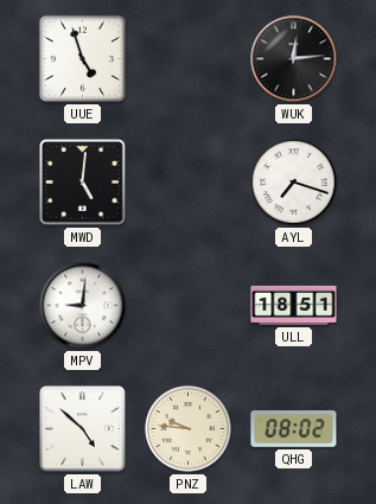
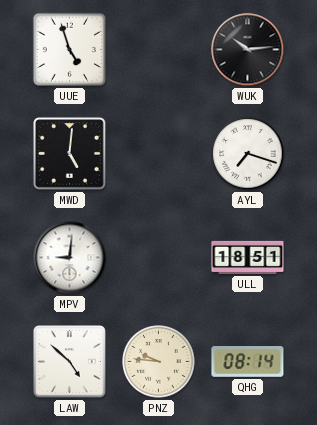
WUK: 12:14 -> 10:14 (248, 50)
QHG: 08:02 -> 08:14 (248, 362)
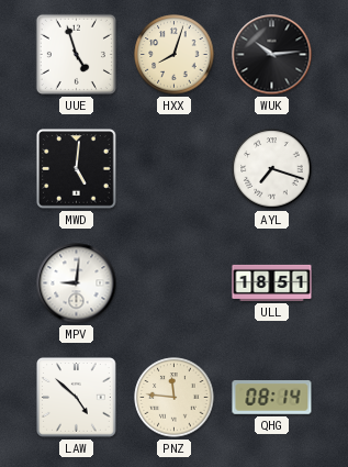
HXX: none -> 8:03 (175, 55)
PNZ: 9:46 -> 11:46 (175, 398)
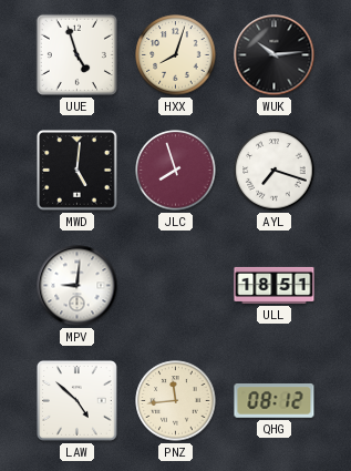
JLC: none -> 7:57 (176, 171)
PNZ: 11:46 -> 11:44 (176, 401)
QHG: 08:14 -> 08:12 (275, 401)
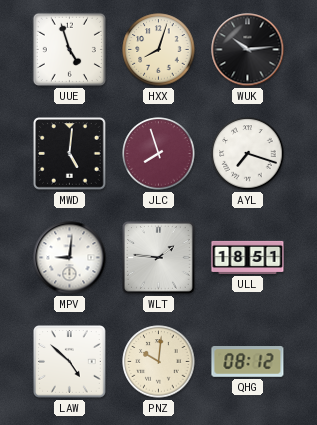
WLT: none -> 1:46 (159, 258)
PNZ: 11:44 -> 10:01 (159, 362)
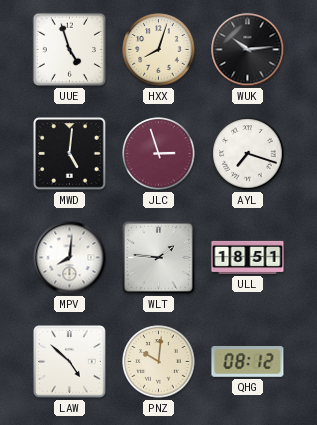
JLC: 7:57 -> 2:57 (159, 154)
MPV: 9:01 -> 8:01 (70, 258)
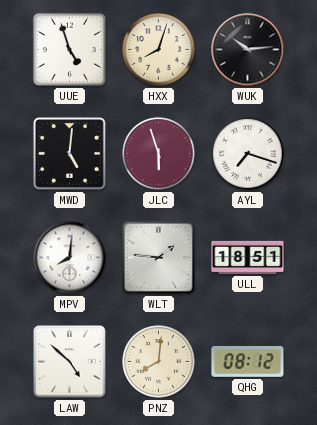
JLC: 2:57 -> 5:57 (159, 154)
PNZ: 10:01 -> 8:01 (159, 362)
